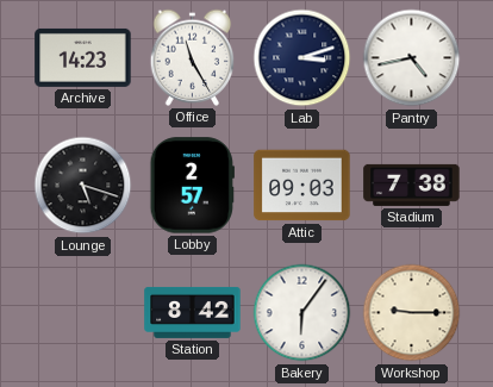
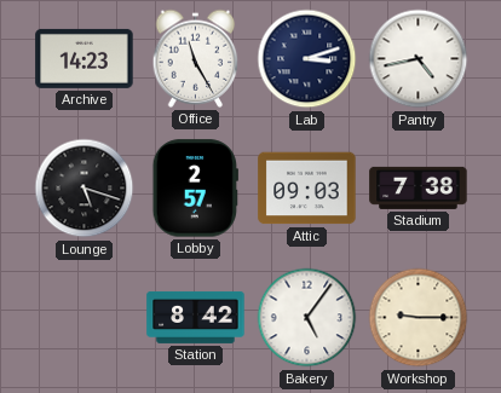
Bakery: 6:06 -> 5:06 (307, 318)
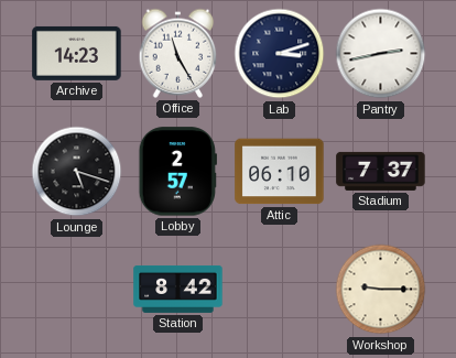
Pantry: 4:43 -> 2:43 (381, 54)
Attic: 09:03 -> 06:10 (280, 172)
Stadium: 7:38 -> 7:37 (381, 171)
Bakery: 5:06 -> none (307, 318)
